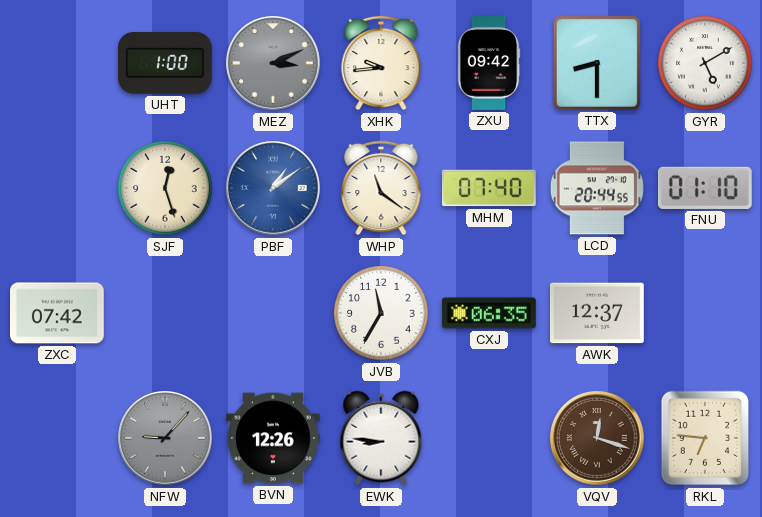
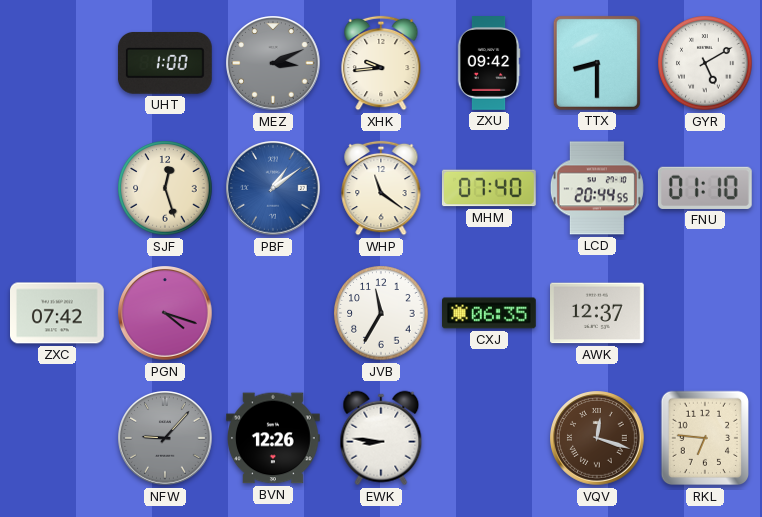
PGN: none -> 4:18 (165, 313)
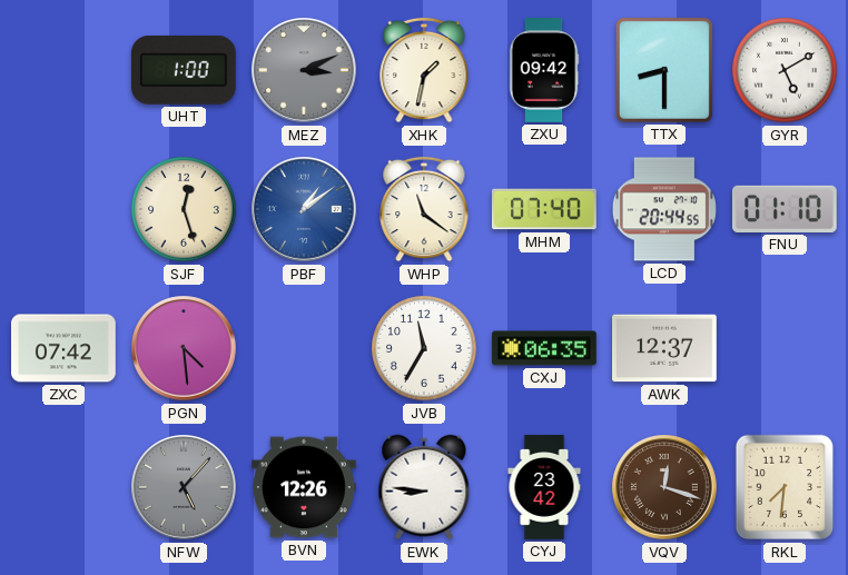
XHK: 9:44 -> 1:32 (424, 70)
PGN: 4:18 -> 4:29 (184, 348)
NFW: 9:07 -> 5:07 (184, 487)
CYJ: none -> 23:42 (544, 487)
RKL: 6:46 -> 7:31 (785, 487)
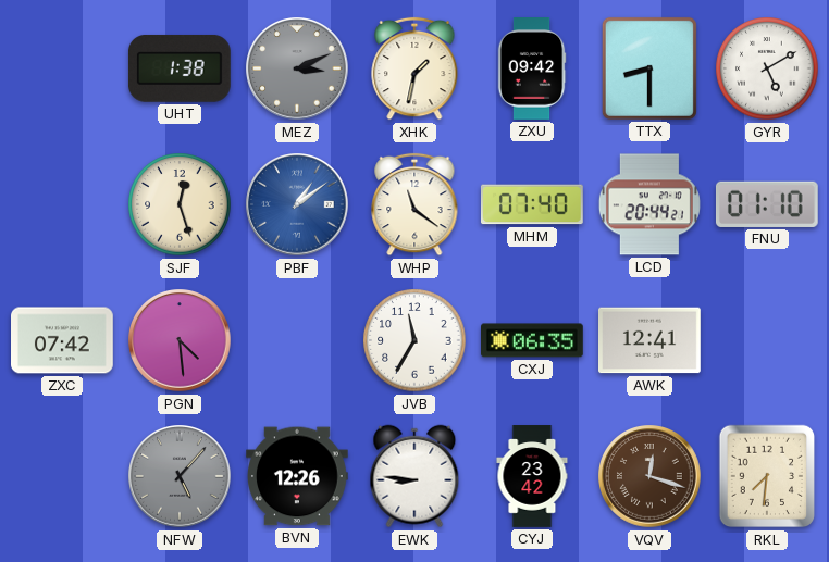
UHT: 1:00 -> 1:38 (180, 68)
LCD: 20:44:55 -> 20:44:21 (649, 204)
AWK: 12:37 -> 12:41 (651, 340)
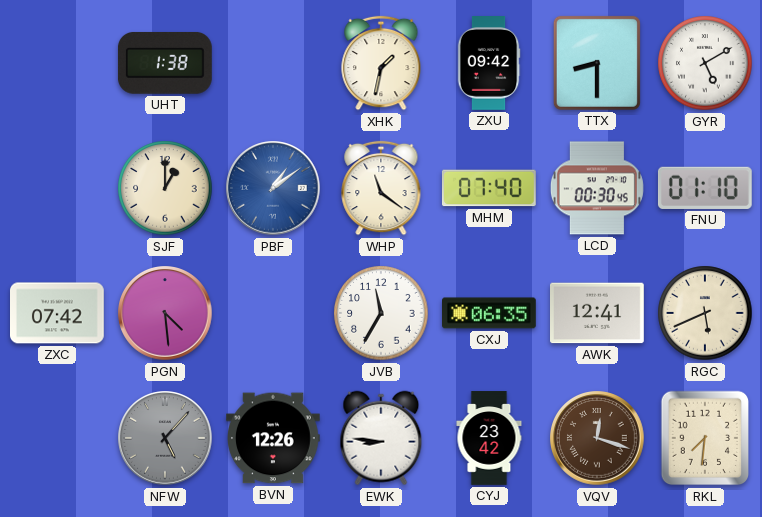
MEZ: 3:11 -> none (297, 68)
SJF: 12:27 -> 1:00 (165, 188)
LCD: 20:44 -> 00:30 (597, 188)
RGC: none -> 5:41 (705, 313)
